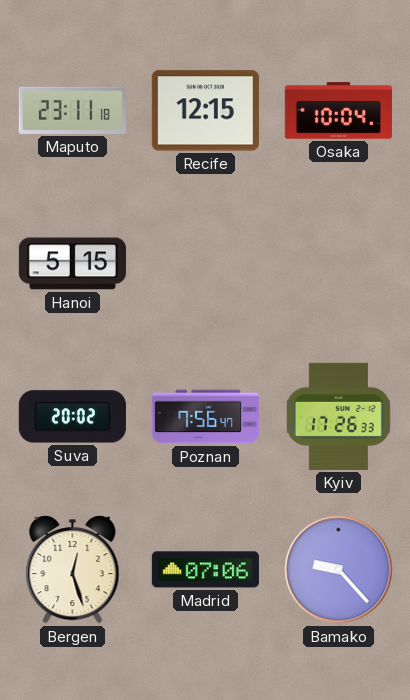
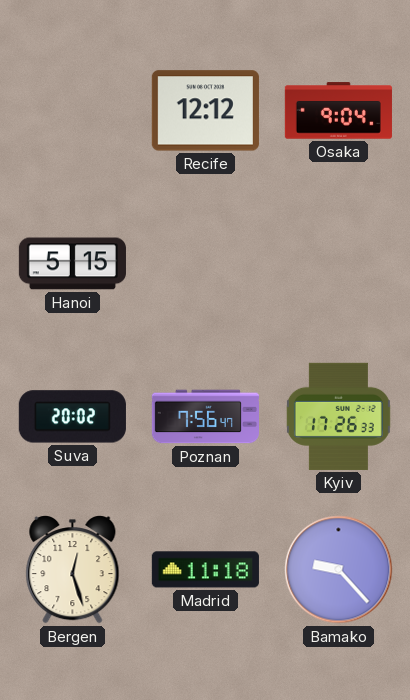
Maputo: 23:11 -> none (72, 110)
Recife: 12:15 -> 12:12 (205, 111)
Osaka: 10:04 -> 9:04 (338, 111)
Madrid: 07:06 -> 11:18 (205, 570)
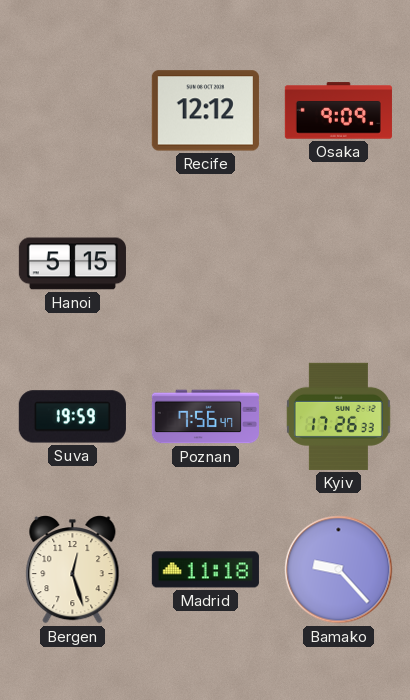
Osaka: 9:04 -> 9:09 (338, 111)
Suva: 20:02 -> 19:59 (72, 417)
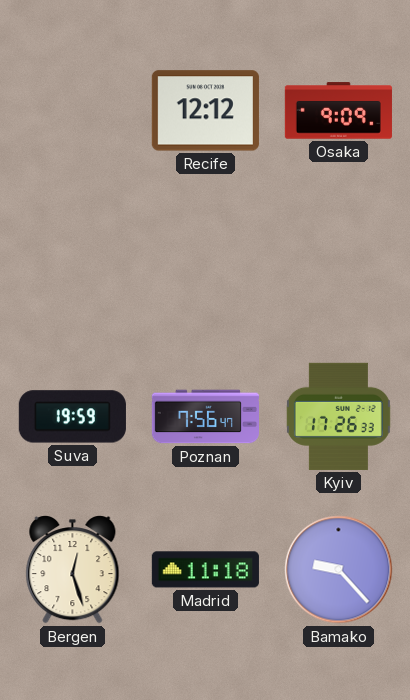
Hanoi: 5:15 -> none (72, 264)
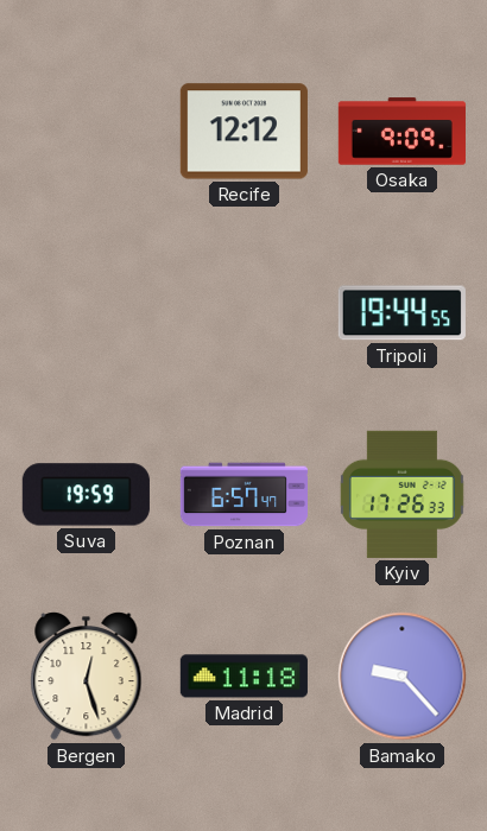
Tripoli: none -> 19:44 (401, 313)
Poznan: 7:56 -> 6:57 (243, 495)
